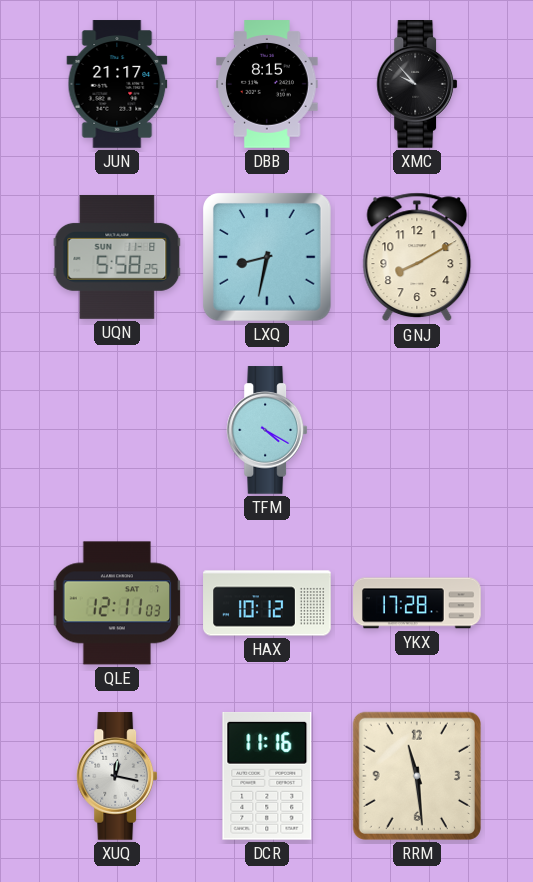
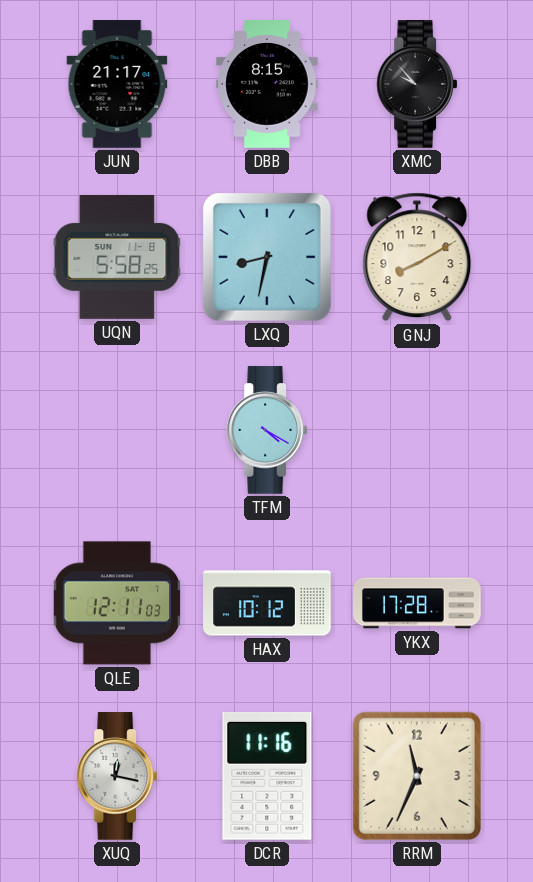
RRM: 11:29 -> 11:34 (417, 776)
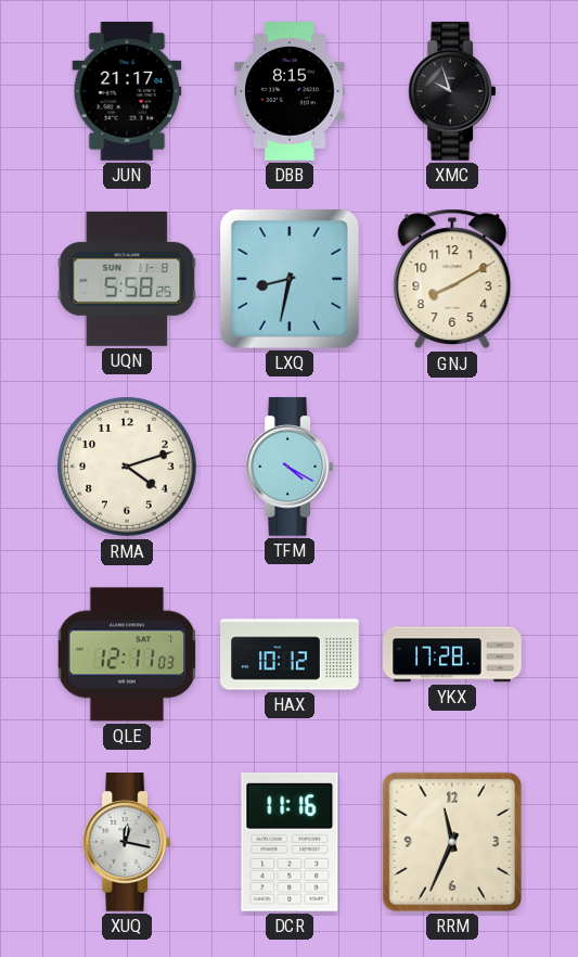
XMC: 9:53 -> 9:57 (452, 91)
RMA: none -> 4:12 (127, 467)
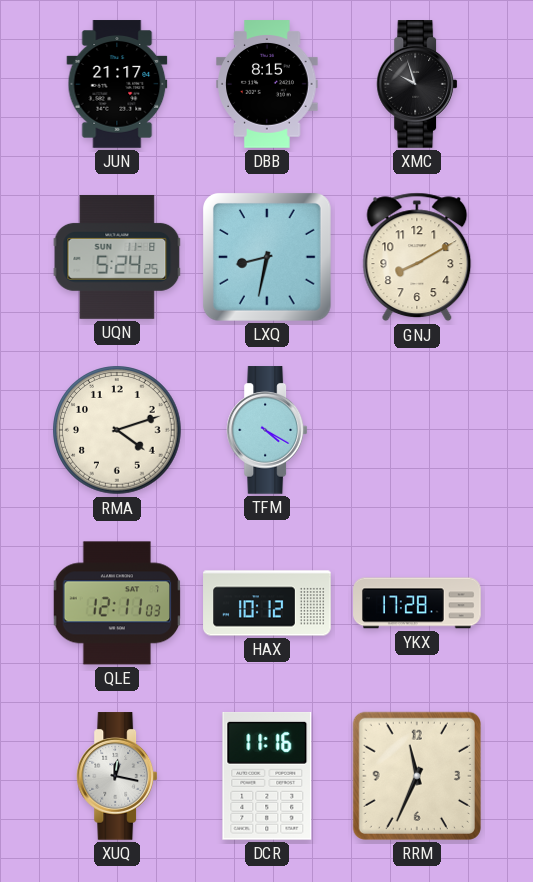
UQN: 5:58 -> 5:24 (117, 257)
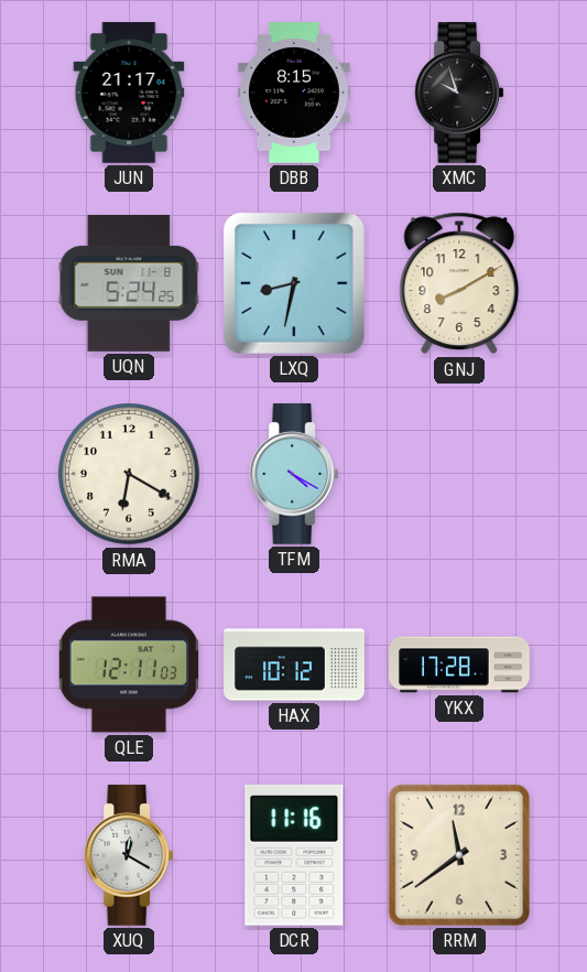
RMA: 4:12 -> 6:20 (129, 474)
XUQ: 12:17 -> 12:20 (129, 855)
RRM: 11:34 -> 11:39 (459, 855)
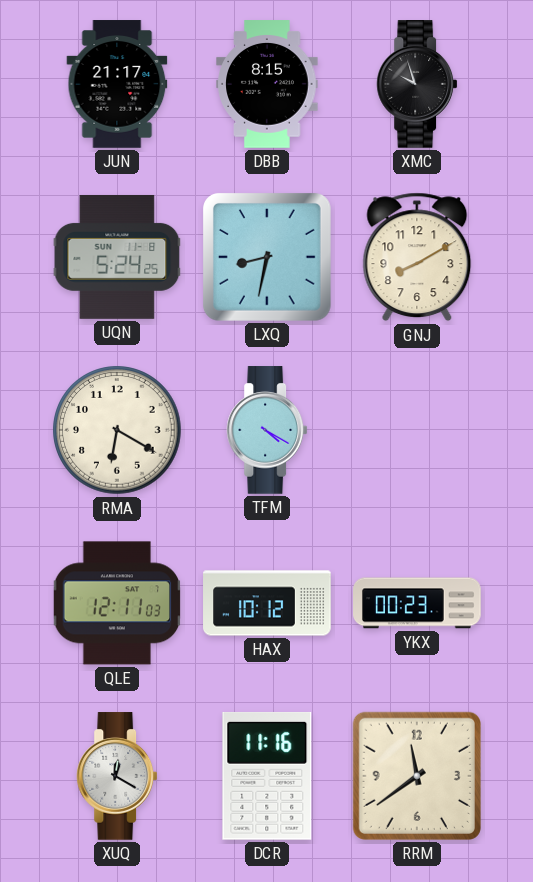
YKX: 17:28 -> 00:23 (417, 603)
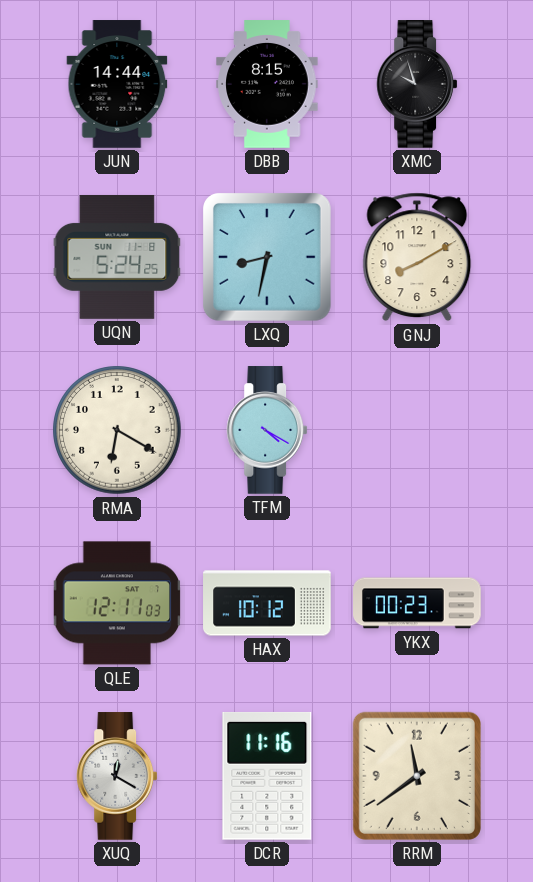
JUN: 21:17 -> 14:44 (117, 84)
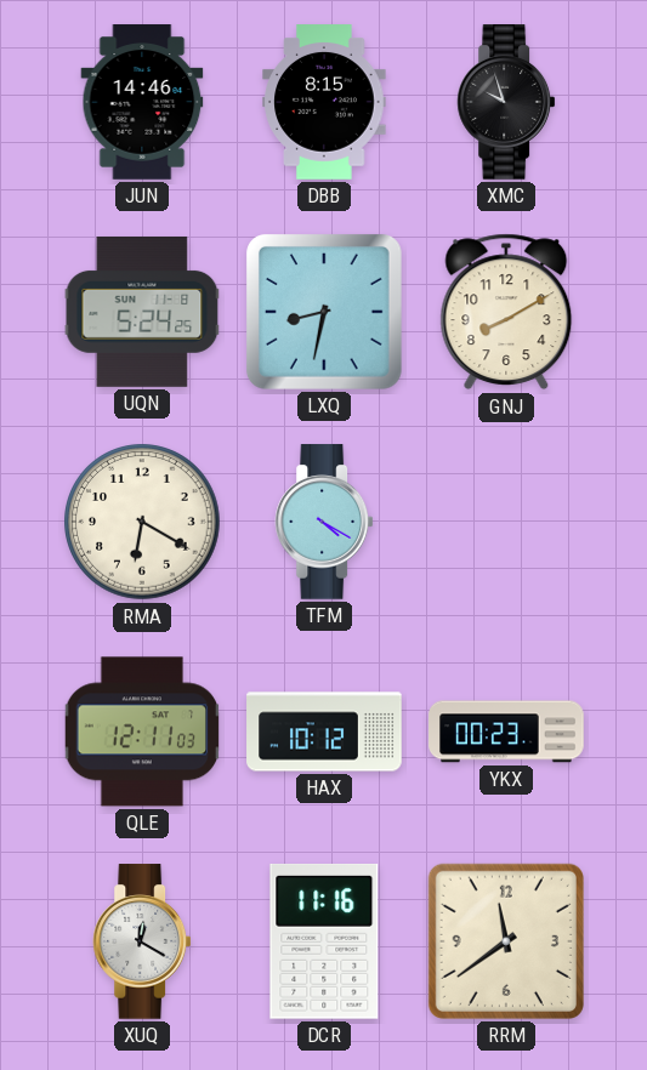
JUN: 14:44 -> 14:46 (142, 102)
